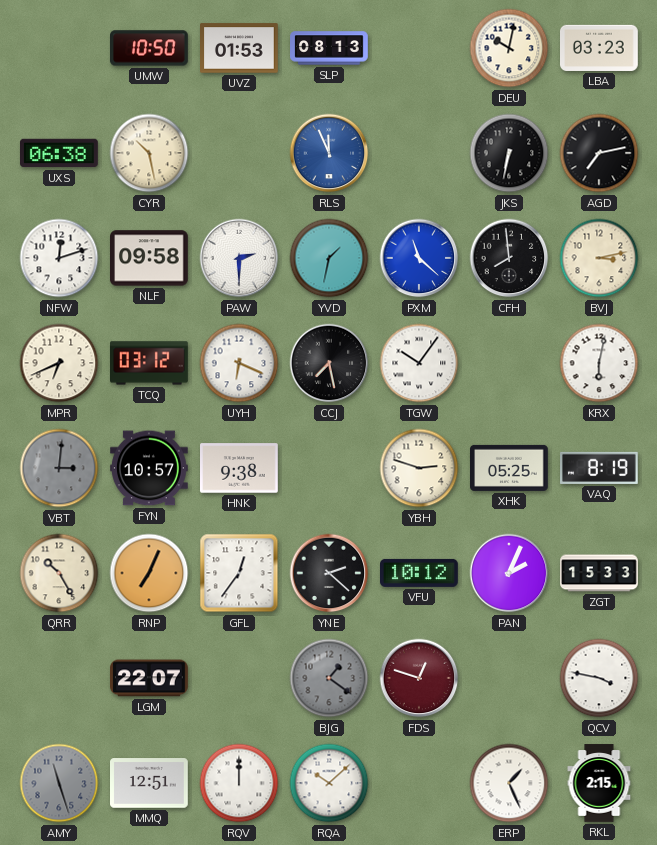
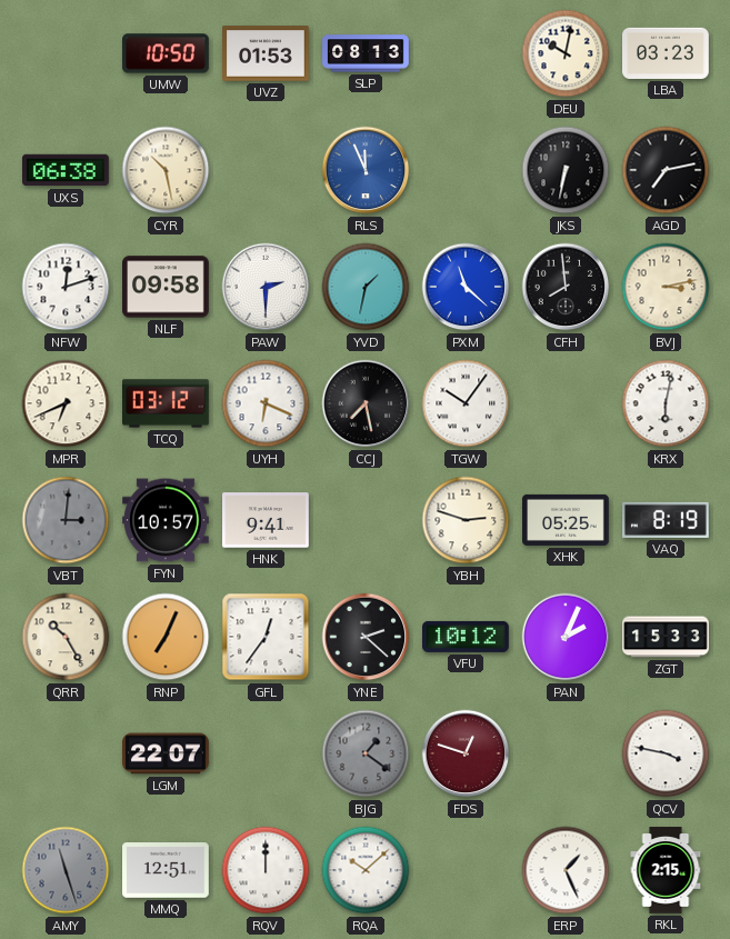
HNK: 9:38 -> 9:41 (267, 520)
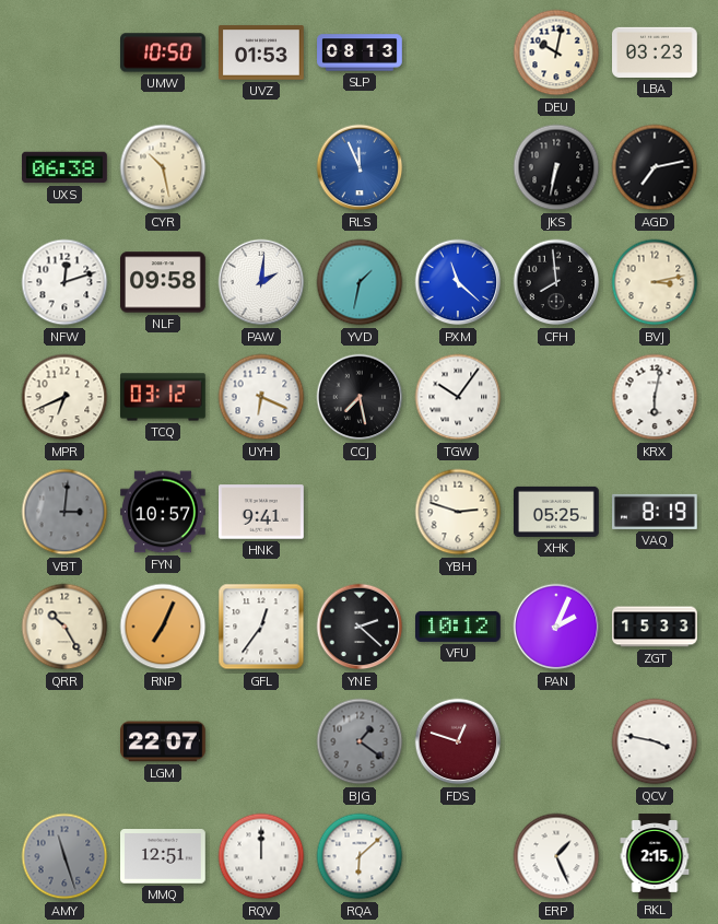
PAW: 2:30 -> 2:01 (261, 282)
RQA: 10:08 -> 6:08 (360, 856)
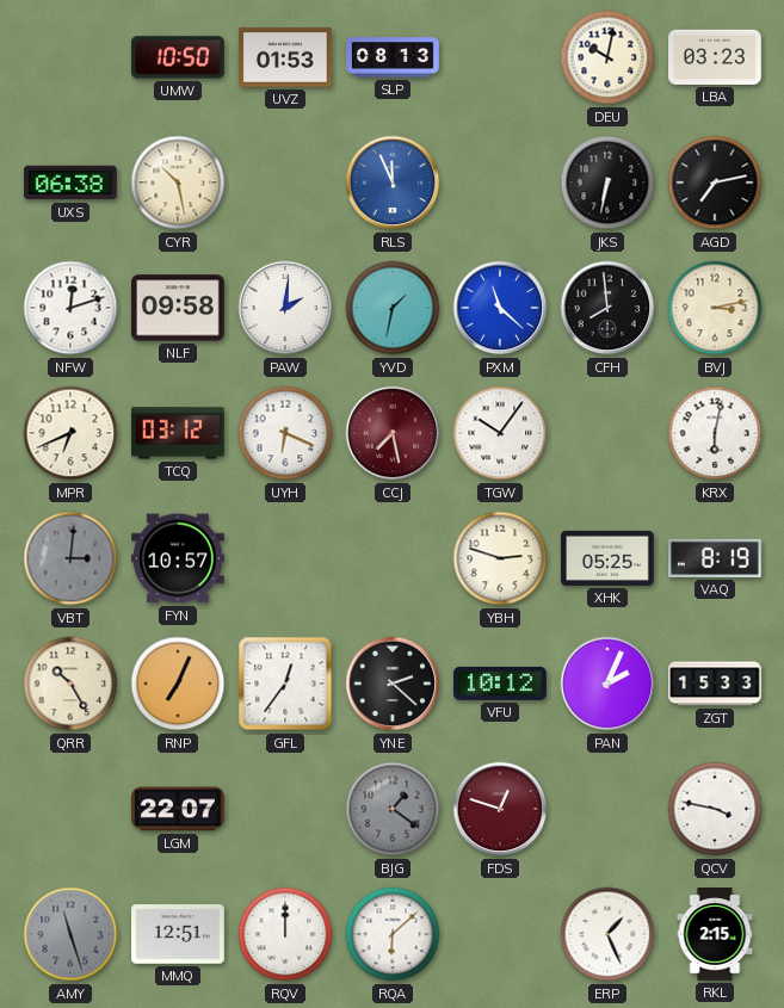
CCJ dial: black -> burgundy (393, 433)
HNK: 9:41 -> none (262, 512)
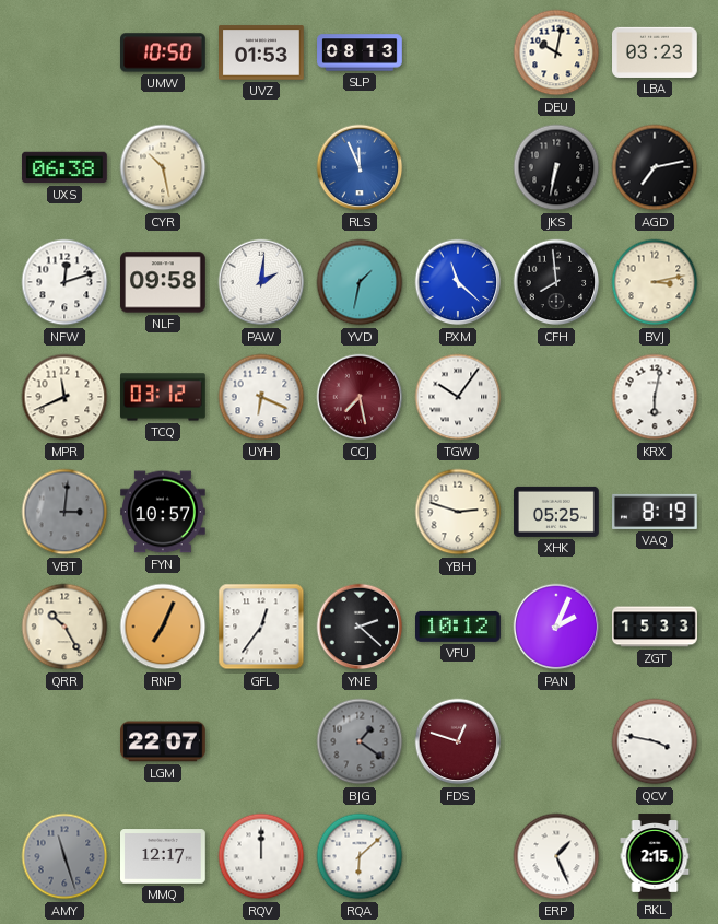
MPR: 6:41 -> 11:41 (64, 397)
MMQ: 12:51 -> 12:17 (164, 856)
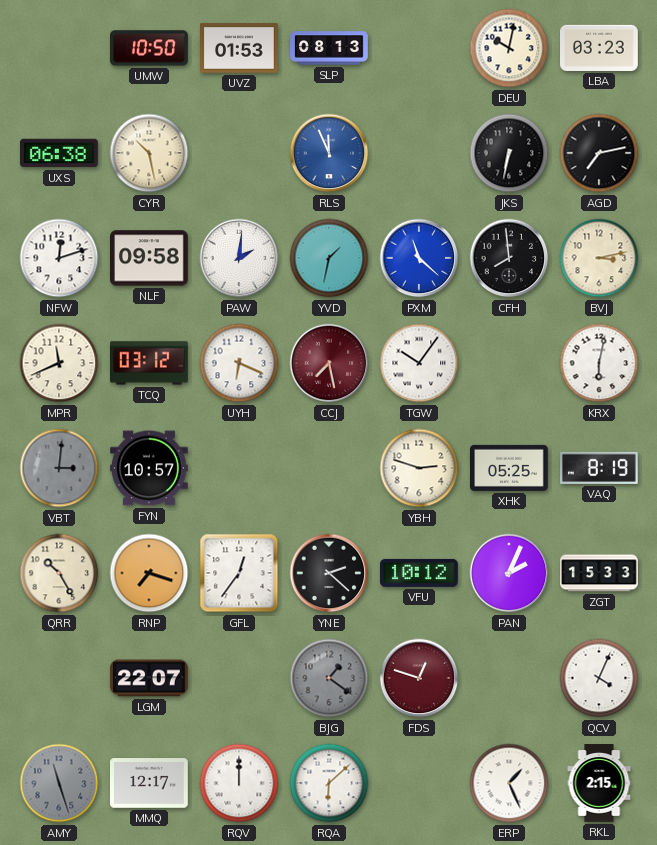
RNP: 7:04 -> 7:18 (149, 573)
QCV: 3:47 -> 4:04 (599, 678)
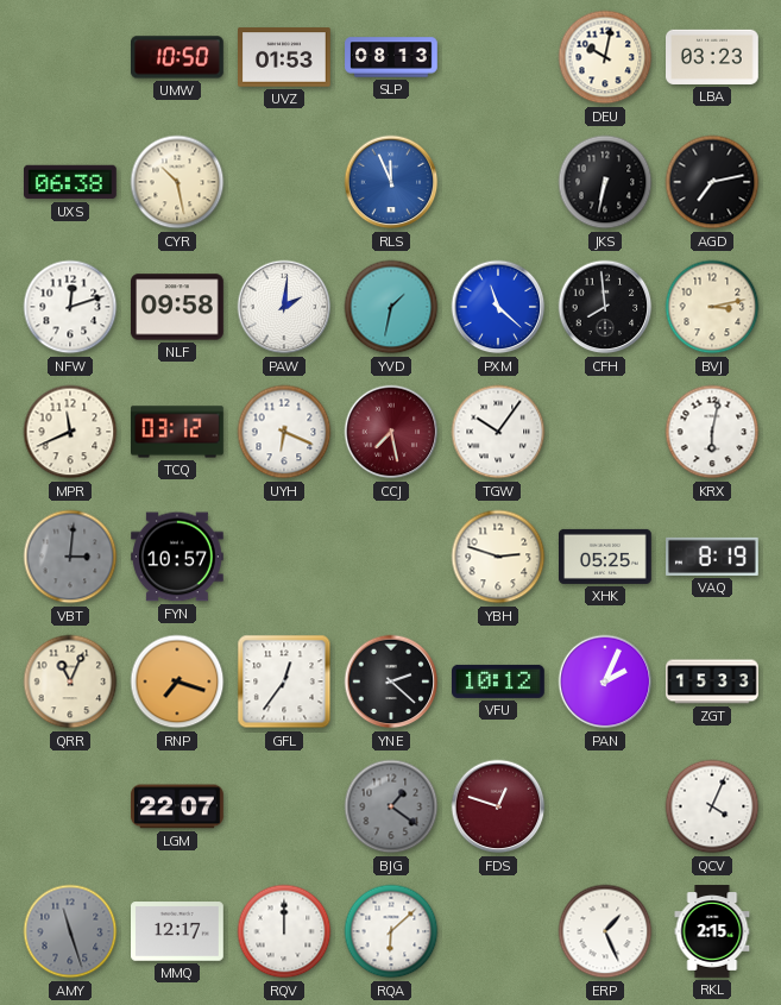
QRR: 10:25 -> 11:04 (70, 681)
